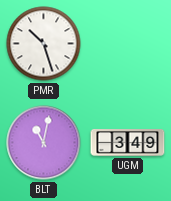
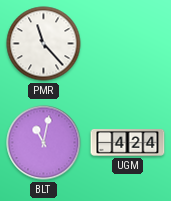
PMR: 10:27 -> 11:23 (44, 44)
UGM: 3:49 -> 4:24 (128, 143)
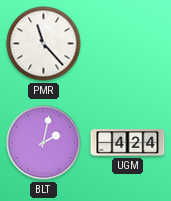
BLT: 11:02 -> 2:02 (44, 143)
